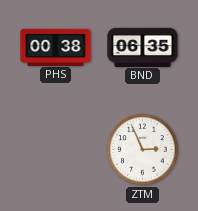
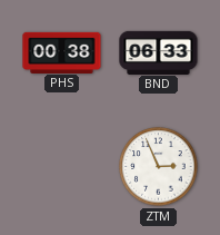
BND: 06:35 -> 06:33 (159, 52)
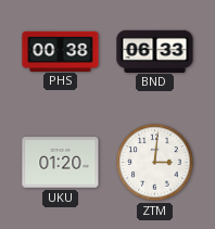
UKU: none -> 01:20 (61, 163)
ZTM: 2:56 -> 3:01 (155, 163)
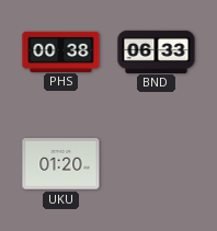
ZTM: 3:01 -> none (155, 163)
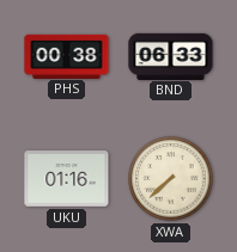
UKU: 01:20 -> 01:16 (67, 179)
XWA: none -> 7:38 (171, 179)
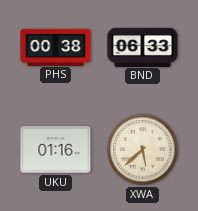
XWA: 7:38 -> 5:38 (143, 150)
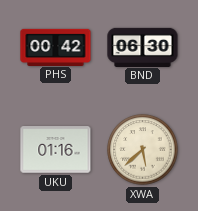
PHS: 00:38 -> 00:42 (56, 47)
BND: 06:33 -> 06:30 (143, 47)
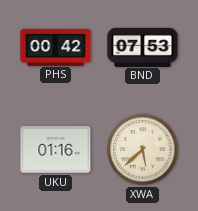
BND: 06:30 -> 07:53 (143, 47)
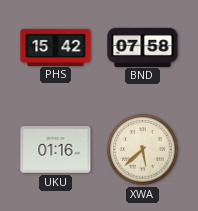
PHS: 00:42 -> 15:42 (56, 47)
BND: 07:53 -> 07:58 (143, 47)
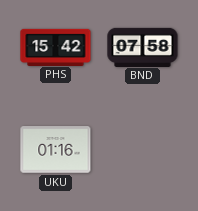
XWA: 5:38 -> none (143, 150)
